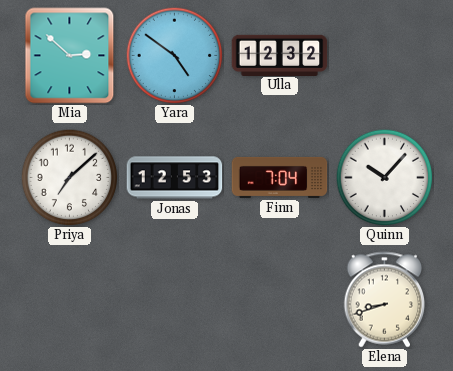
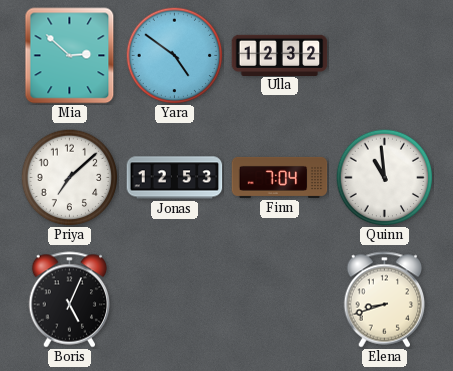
Quinn: 10:07 -> 10:59 (384, 177)
Boris: none -> 5:04 (70, 300)
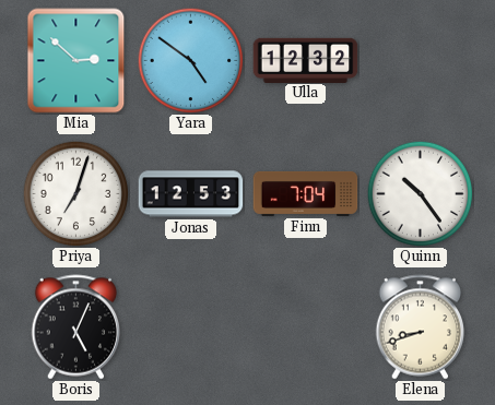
Priya: 7:08 -> 7:03 (75, 193)
Quinn: 10:59 -> 10:24 (420, 193)
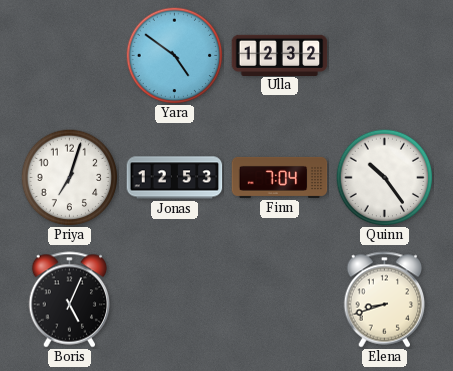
Mia: 2:52 -> none (76, 61)
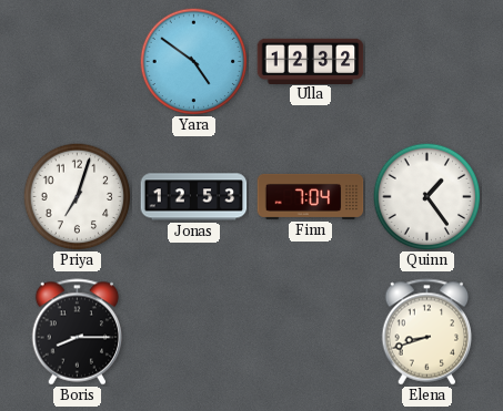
Quinn: 10:24 -> 1:24 (426, 196)
Boris: 5:04 -> 8:15 (78, 332)
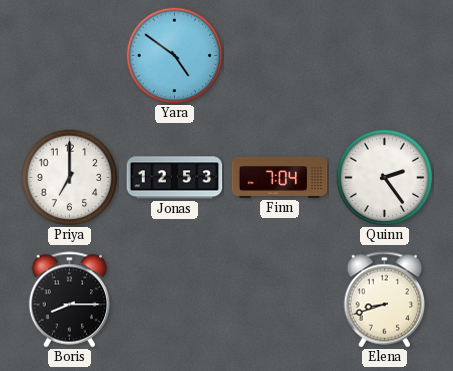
Ulla: 12:32 -> none (311, 61)
Priya: 7:03 -> 7:00 (69, 177)
Quinn: 1:24 -> 2:24 (384, 177)
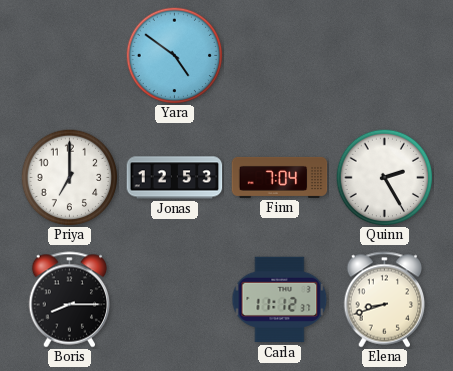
Quinn: 2:24 -> 2:25 (384, 177)
Carla: none -> 11:12 (280, 300)
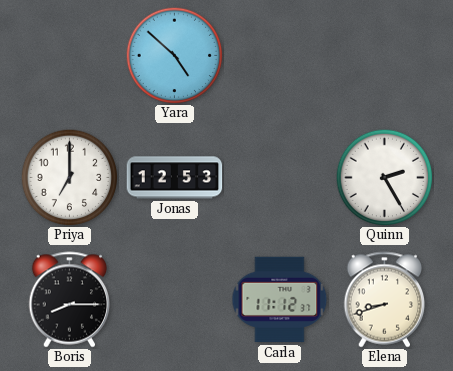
Yara: 4:51 -> 4:52 (174, 55)
Finn: 7:04 -> none (280, 177)
